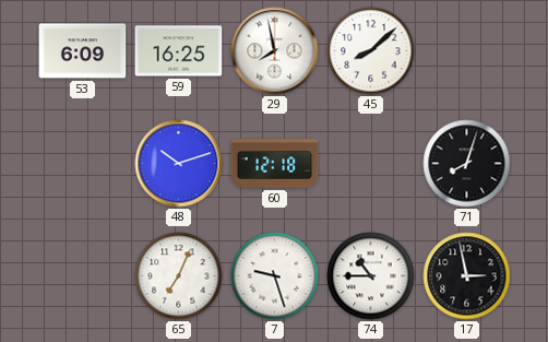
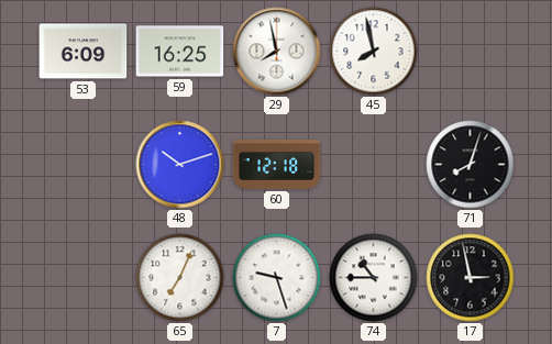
45: 8:08 -> 7:58 (374, 52)
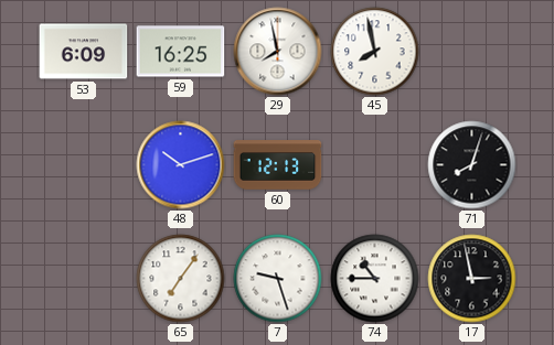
60: 12:18 -> 12:13 (278, 165)
65: 7:04 -> 7:06 (181, 279)
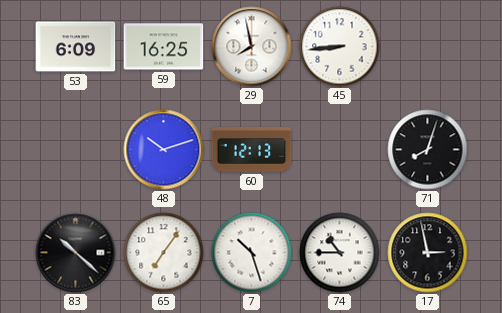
45: 7:58 -> 8:44 (340, 47)
83: none -> 10:22 (76, 253)
7: 9:27 -> 10:27 (252, 253)
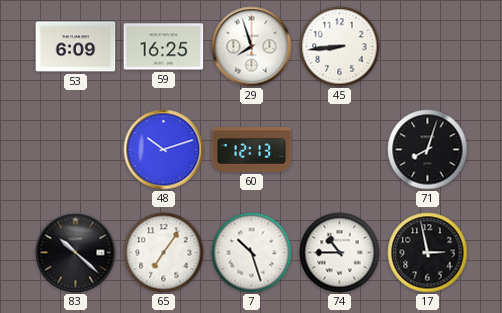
29: 7:58 -> 7:57 (252, 47)
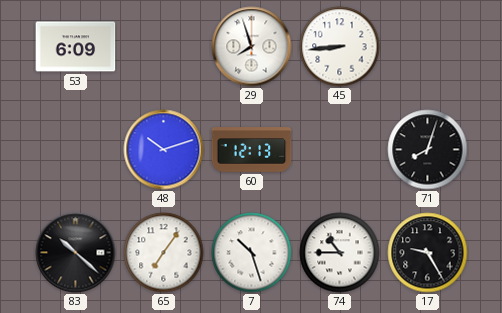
59: 16:25 -> none (164, 47)
17: 2:58 -> 9:25 (428, 253)
